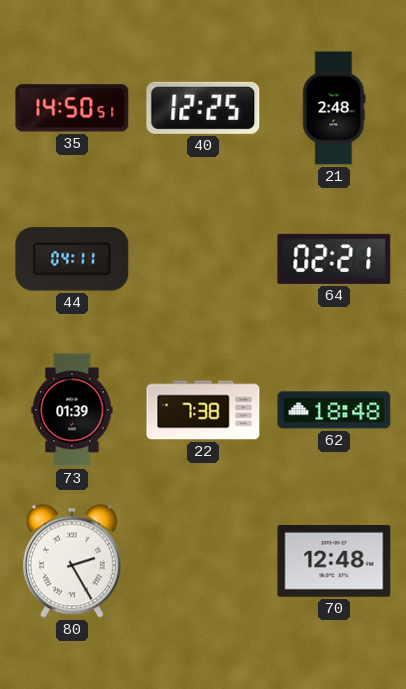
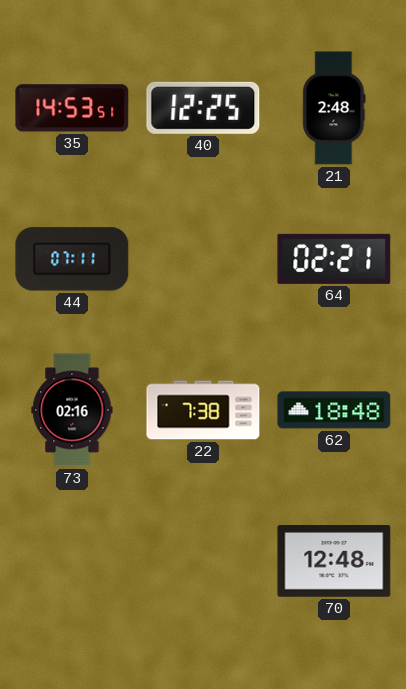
35: 14:50 -> 14:53 (72, 108)
44: 04:11 -> 07:11 (72, 259)
73: 01:39 -> 02:16 (72, 410)
80: 2:25 -> none (72, 561)
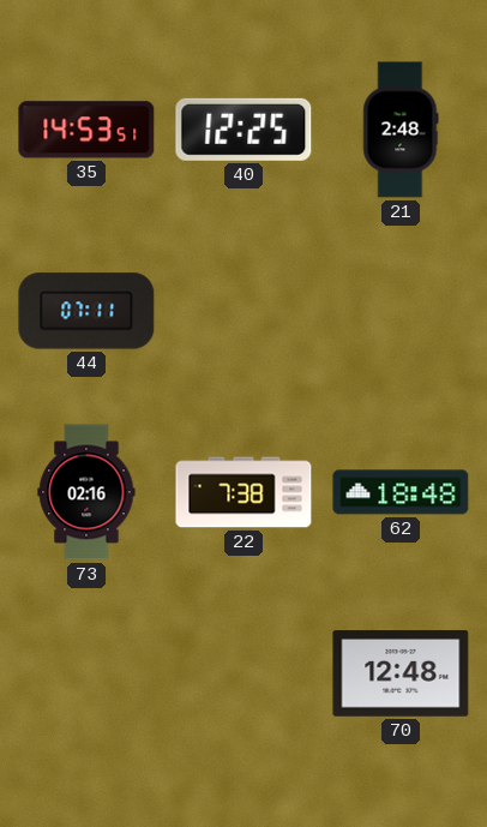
64: 02:21 -> none (334, 259)
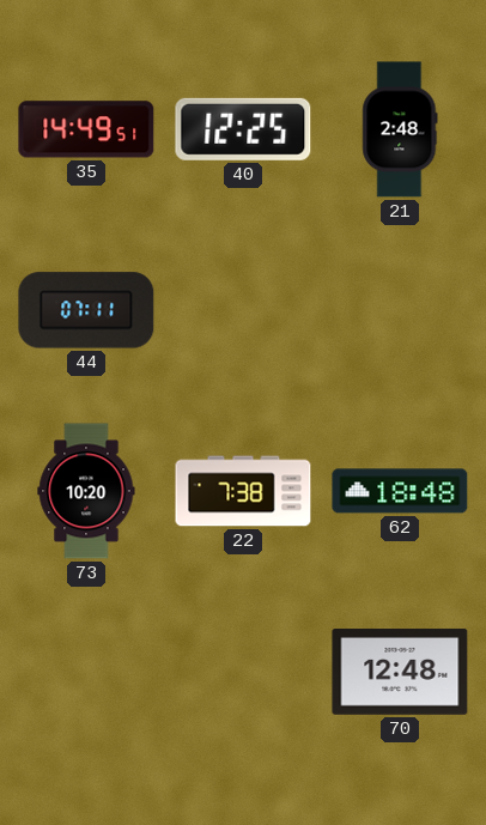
35: 14:53 -> 14:49 (86, 129)
73: 02:16 -> 10:20 (86, 491)
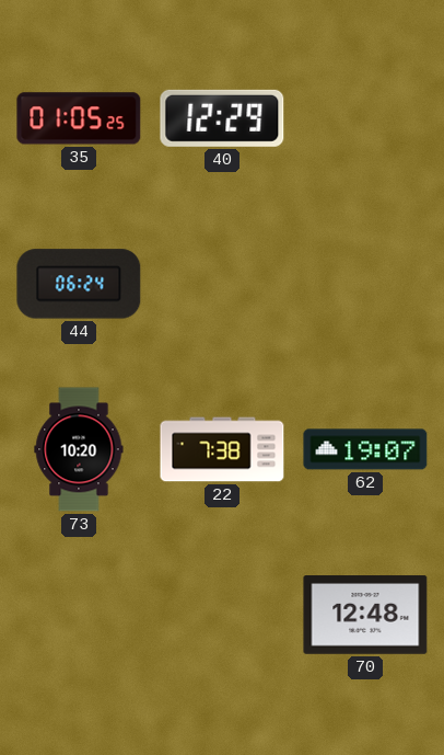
35: 14:49 -> 01:05 (79, 118)
40: 12:25 -> 12:29 (222, 118)
21: 2:48 -> none (400, 129)
44: 07:11 -> 06:24 (79, 284)
62: 18:48 -> 19:07 (365, 449)
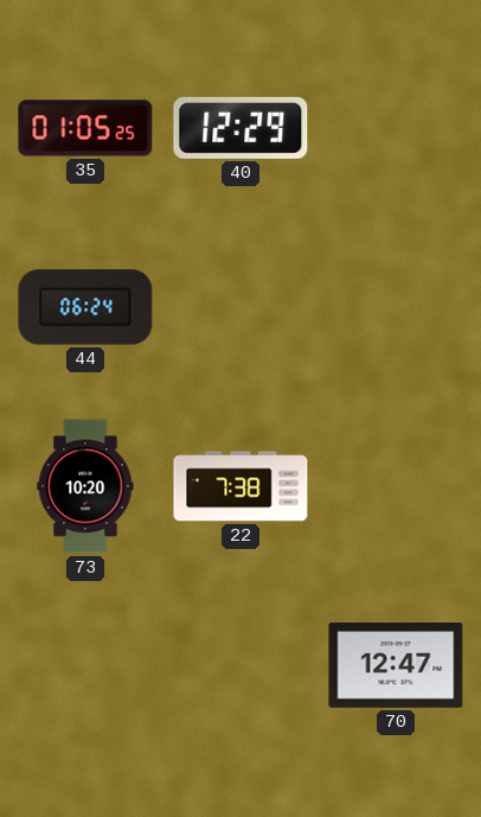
62: 19:07 -> none (365, 449)
70: 12:48 -> 12:47 (396, 666)
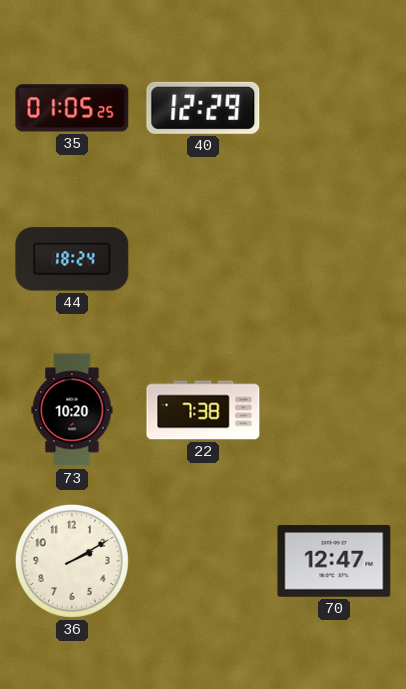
44: 06:24 -> 18:24 (72, 259)
36: none -> 2:10 (72, 561)
